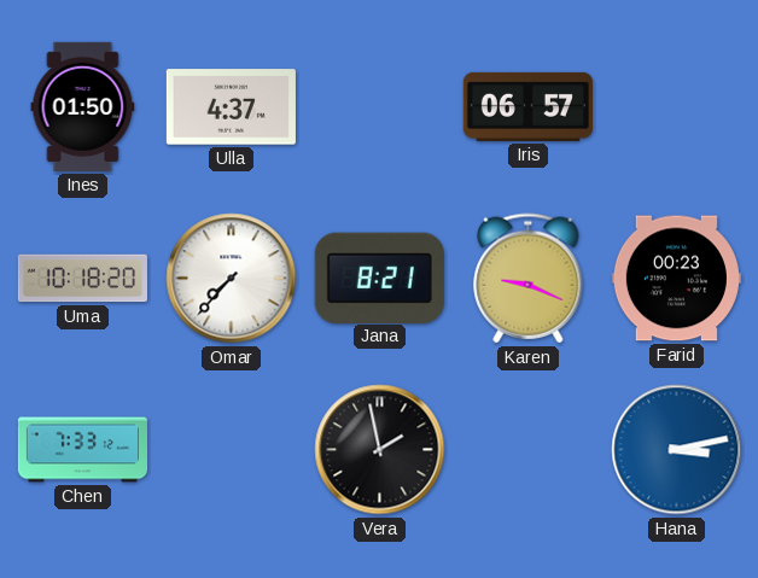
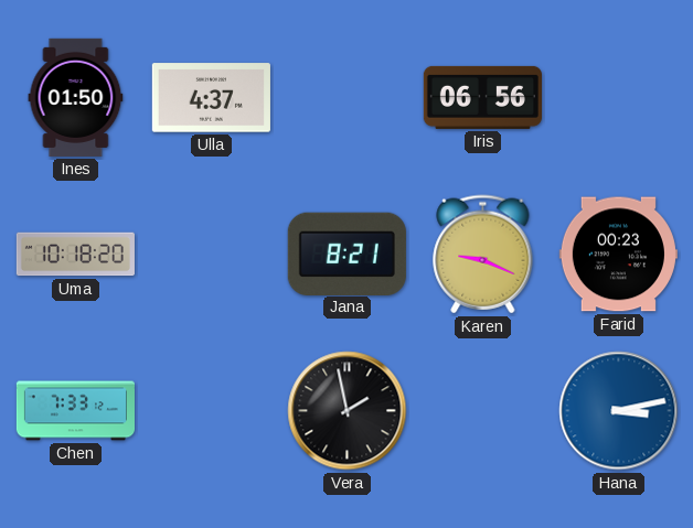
Iris: 06:57 -> 06:56 (482, 97)
Omar: 7:37 -> none (232, 279)
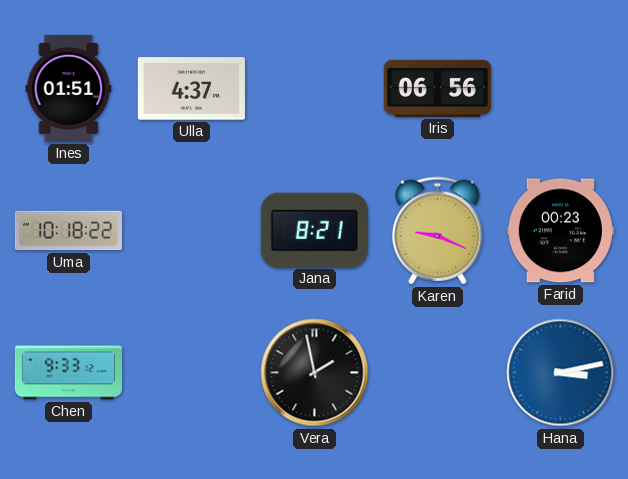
Ines: 01:50 -> 01:51 (69, 88)
Uma: 10:18:20 -> 10:18:22 (68, 231)
Chen: 7:33 -> 9:33 (68, 373)
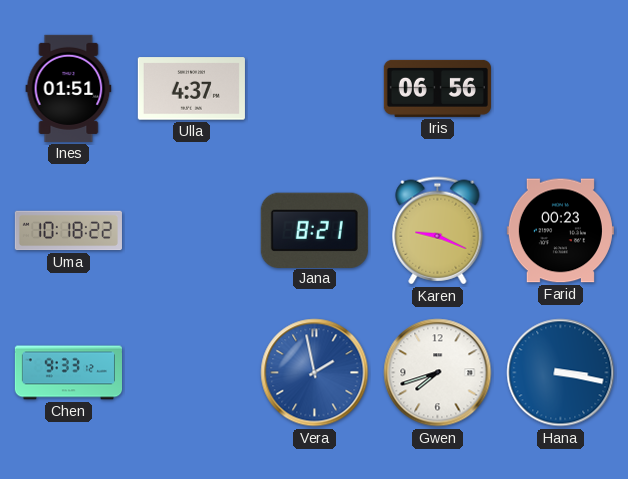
Vera dial: black -> blue (315, 373)
Gwen: none -> 7:42 (438, 373)
Hana: 3:13 -> 3:17 (561, 373)
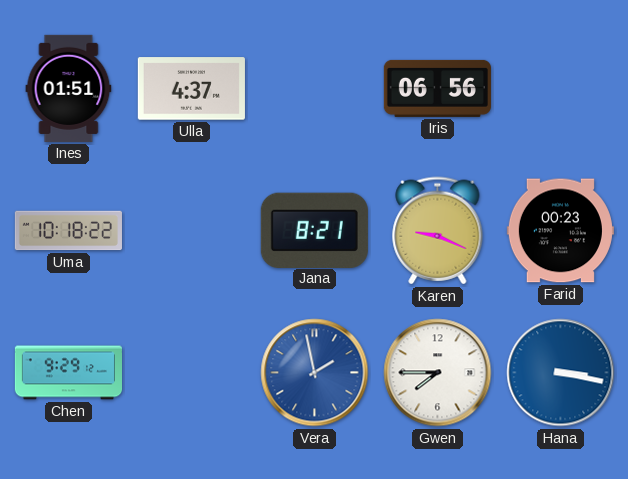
Chen: 9:33 -> 9:29 (68, 373)
Gwen: 7:42 -> 7:45 (438, 373)
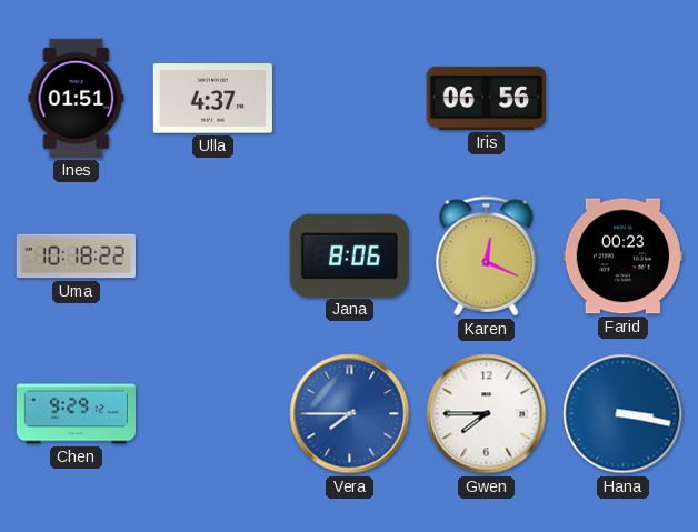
Jana: 8:21 -> 8:06 (349, 255)
Karen: 9:19 -> 12:19 (487, 257)
Vera: 1:58 -> 7:45 (350, 414)
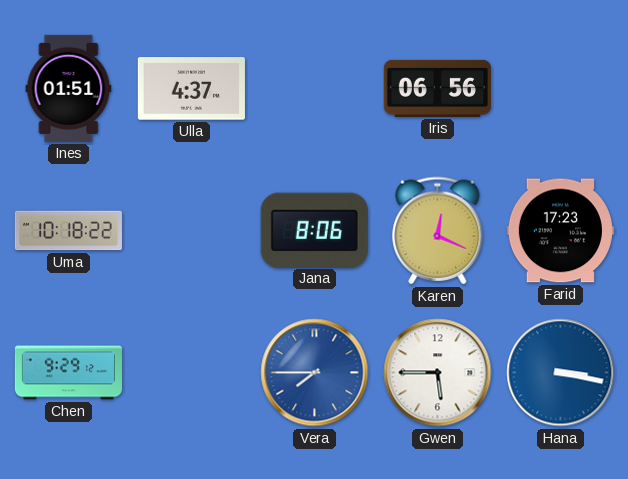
Farid: 00:23 -> 17:23 (560, 231)
Gwen: 7:45 -> 5:45 (438, 373)
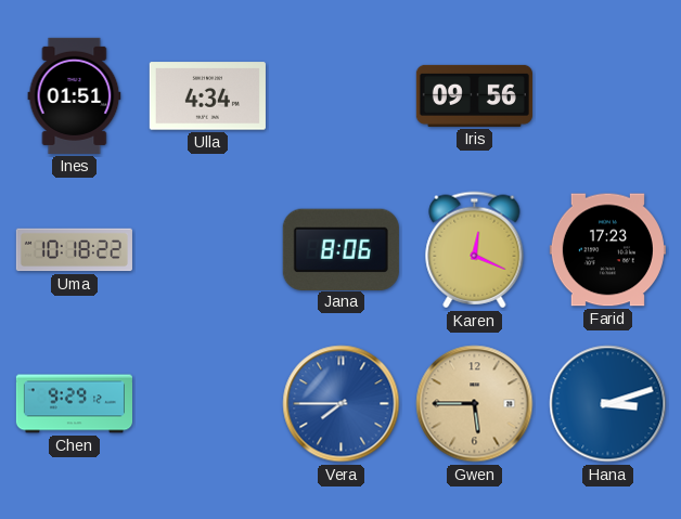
Ulla: 4:37 -> 4:34 (207, 96)
Iris: 06:56 -> 09:56 (474, 95)
Gwen dial: white -> champagne (475, 404)
Hana: 3:17 -> 3:12 (608, 404)
